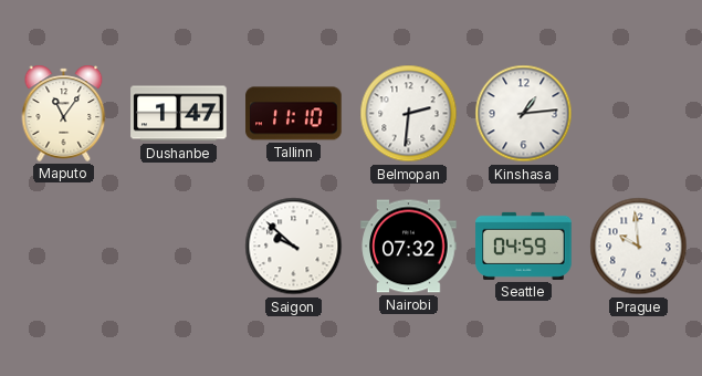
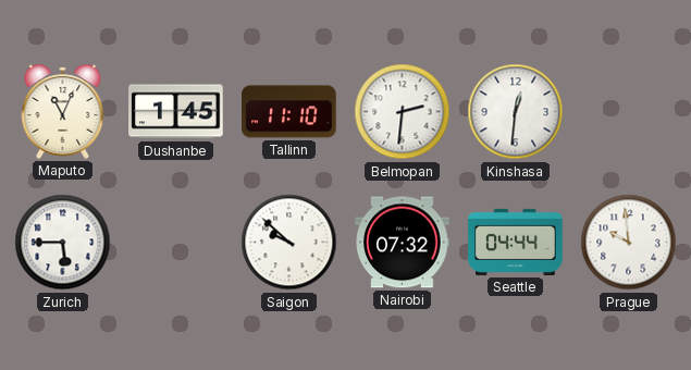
Maputo: 11:06 -> 11:04 (63, 111)
Dushanbe: 1:47 -> 1:45 (176, 112)
Kinshasa: 1:14 -> 12:31 (516, 112)
Zurich: none -> 5:45 (63, 243)
Seattle: 04:59 -> 04:44 (516, 242)
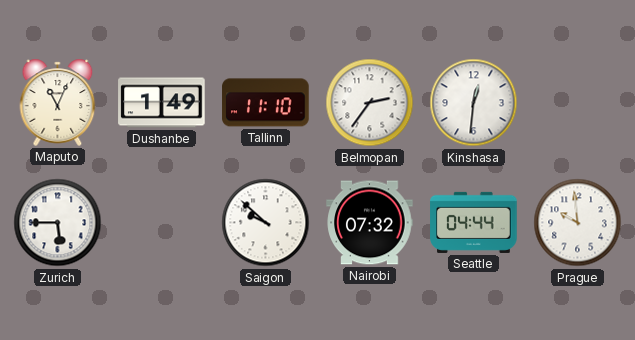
Dushanbe: 1:45 -> 1:49 (162, 103)
Belmopan: 2:31 -> 2:36 (370, 103)
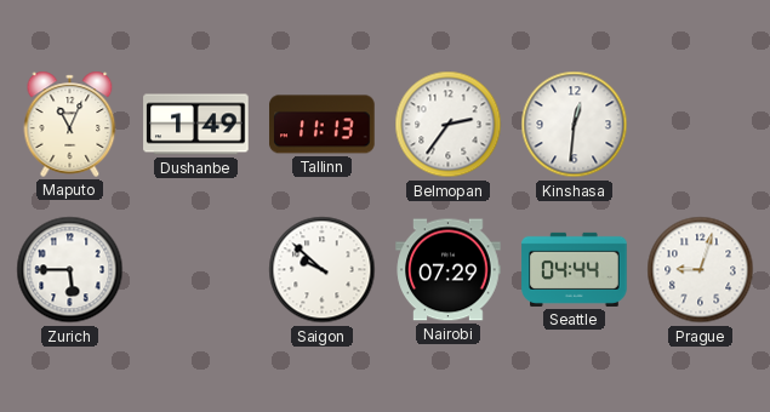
Tallinn: 11:10 -> 11:13 (323, 125)
Nairobi: 07:32 -> 07:29 (449, 270)
Prague: 9:59 -> 9:03 (701, 270)
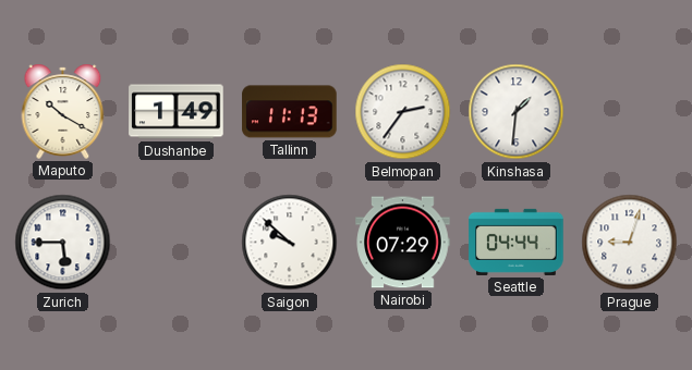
Maputo: 11:04 -> 10:20 (63, 111)
Kinshasa: 12:31 -> 1:31 (517, 112)
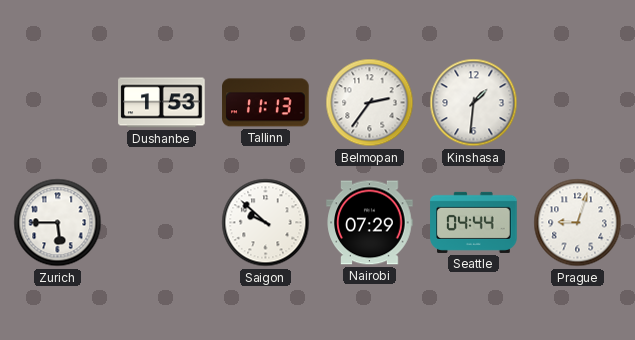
Maputo: 10:20 -> none (63, 111)
Dushanbe: 1:49 -> 1:53 (162, 103)
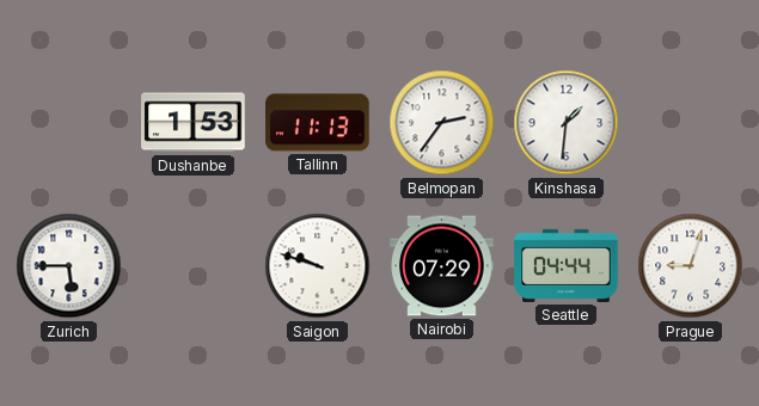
Saigon: 9:52 -> 9:48 (318, 266)
